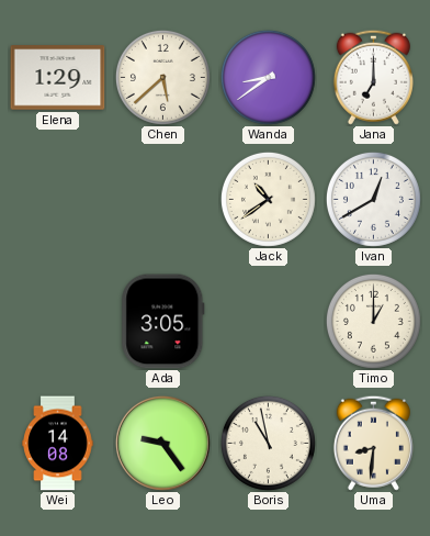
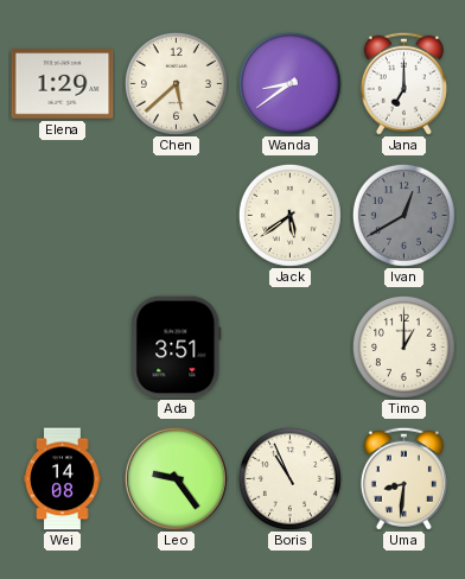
Jack: 10:39 -> 5:39 (289, 215)
Ivan dial: white -> grey (403, 215)
Ada: 3:05 -> 3:51 (177, 348)
Boris: 10:58 -> 10:56 (289, 478)
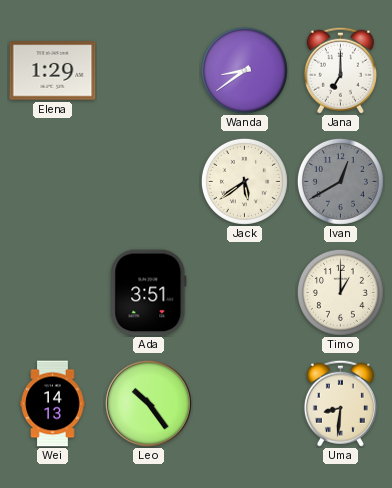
Chen: 5:38 -> none (176, 83)
Wei: 14:08 -> 14:13 (53, 404)
Leo: 9:24 -> 10:24 (148, 403)
Boris: 10:56 -> none (289, 478)
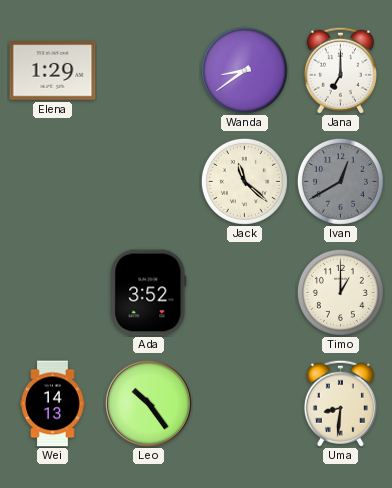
Jack: 5:39 -> 11:22 (244, 181)
Ada: 3:51 -> 3:52 (149, 293)
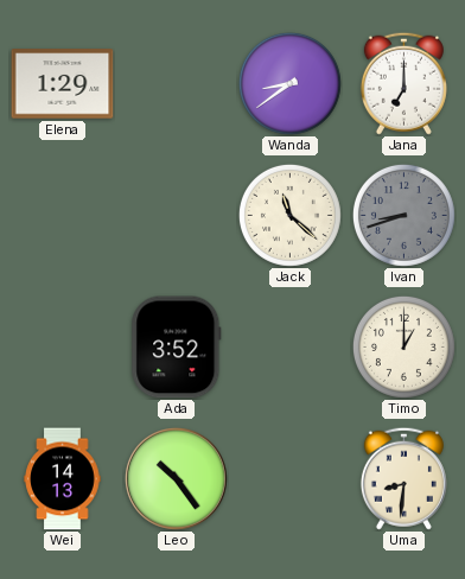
Ivan: 12:40 -> 8:42 (403, 215)
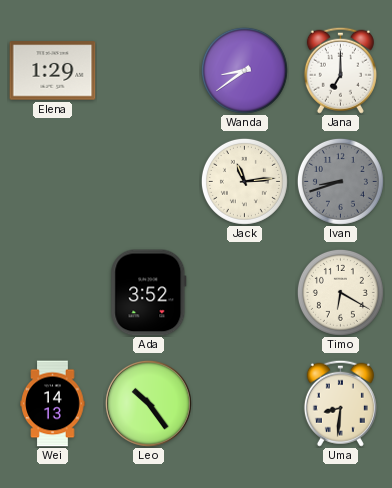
Jack: 11:22 -> 11:14 (244, 181)
Timo: 1:00 -> 6:20 (340, 292)
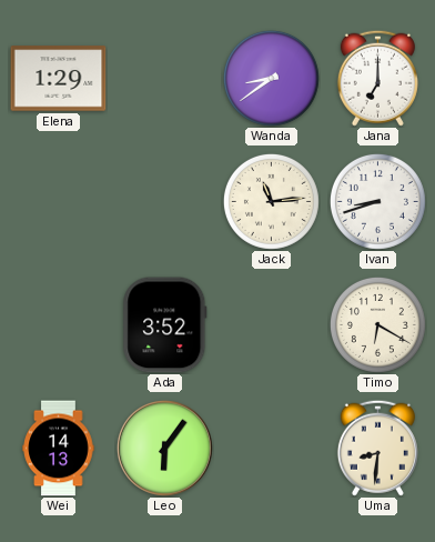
Ivan dial: grey -> white (377, 201)
Leo: 10:24 -> 6:06 (164, 448)
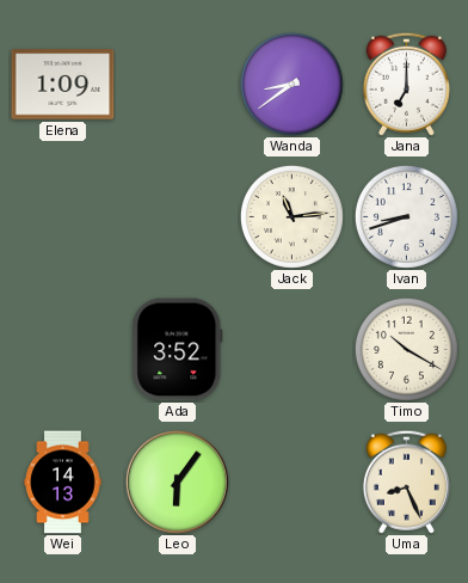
Elena: 1:29 -> 1:09 (63, 85)
Timo: 6:20 -> 10:20 (406, 349)
Uma: 8:31 -> 8:26 (406, 481)
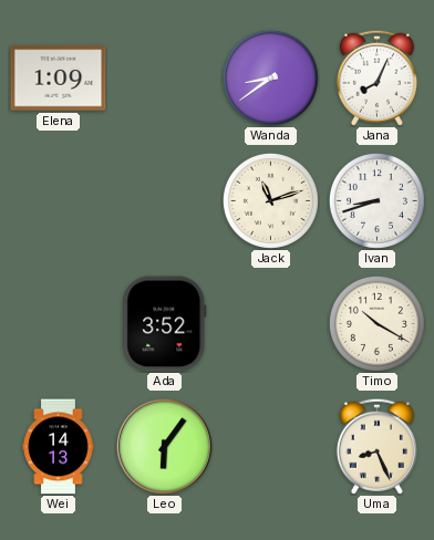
Jana: 7:00 -> 8:04 (376, 77)
Jack: 11:14 -> 11:12 (270, 200)
